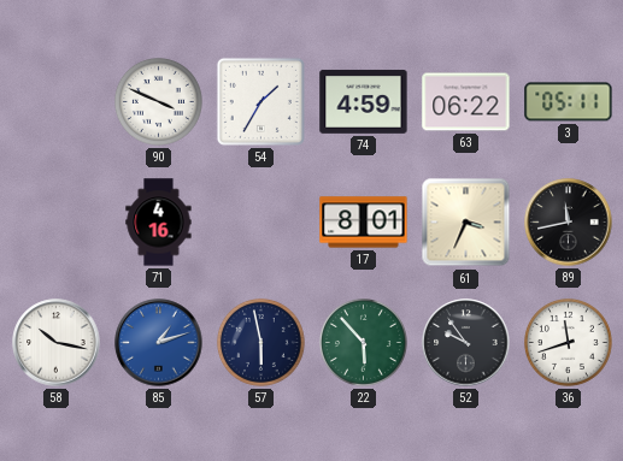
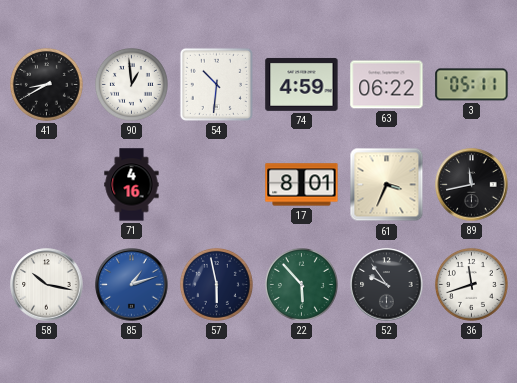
41: none -> 8:40 (46, 84)
90: 3:49 -> 12:59 (131, 84)
54: 1:35 -> 10:31 (216, 84)
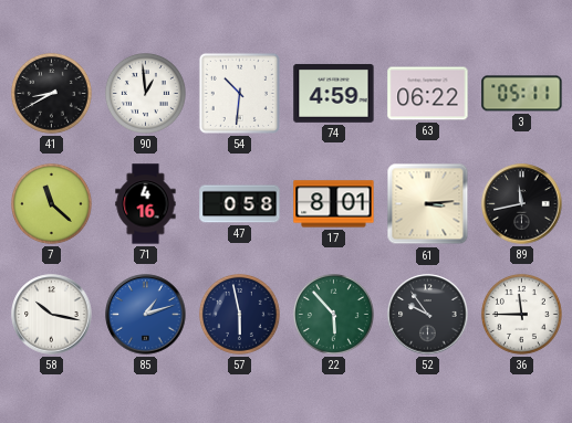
7: none -> 11:22 (51, 203)
47: none -> 0:58 (240, 204)
61: 3:34 -> 3:14 (428, 204)
36: 11:42 -> 11:45 (521, 314)
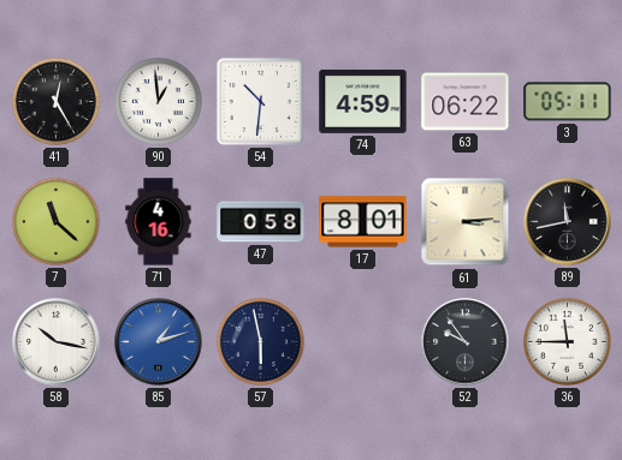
41: 8:40 -> 12:25 (55, 101)
22: 5:53 -> none (333, 314)
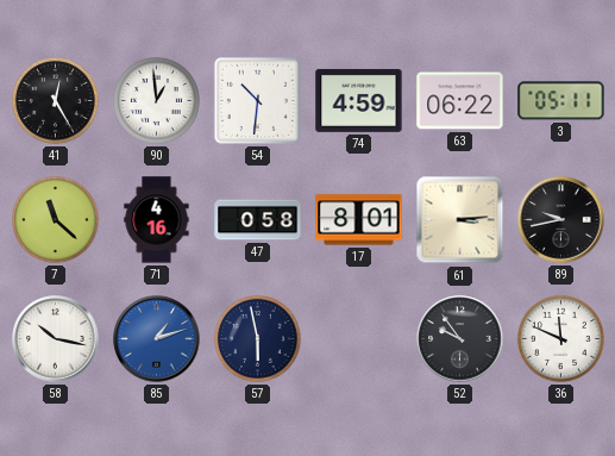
89: 11:43 -> 9:43 (561, 220)
36: 11:45 -> 11:49 (560, 338)
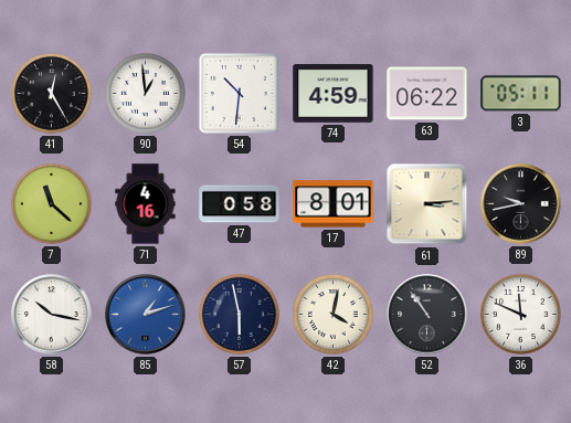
42: none -> 4:02 (332, 314)
52: 9:54 -> 10:54 (427, 315)
